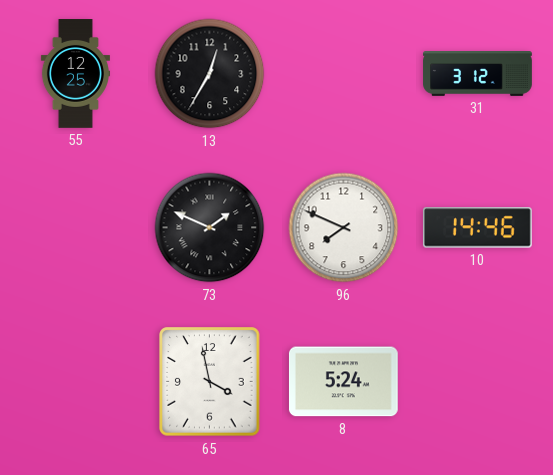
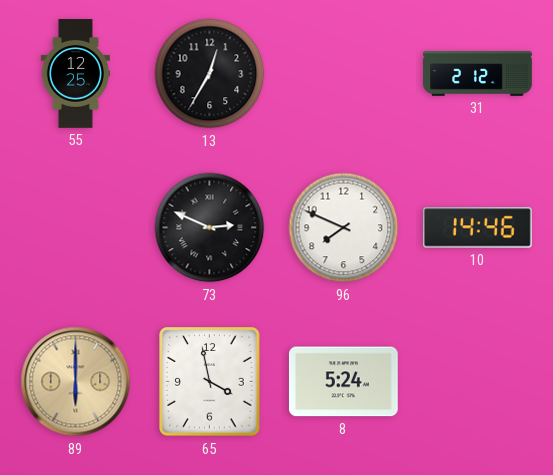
31: 3:12 -> 2:12 (478, 74)
73: 1:49 -> 2:49 (210, 228)
89: none -> 6:00 (76, 382)
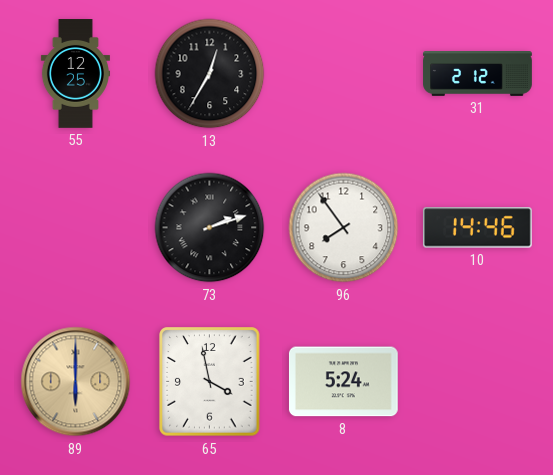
73: 2:49 -> 2:12 (210, 228)
96: 7:49 -> 7:54 (344, 228)
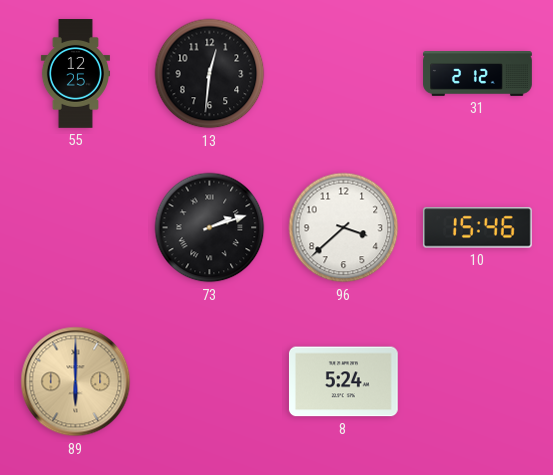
13: 12:35 -> 12:31 (210, 74)
96: 7:54 -> 3:38 (344, 228)
10: 14:46 -> 15:46 (477, 228)
65: 3:58 -> none (210, 382)
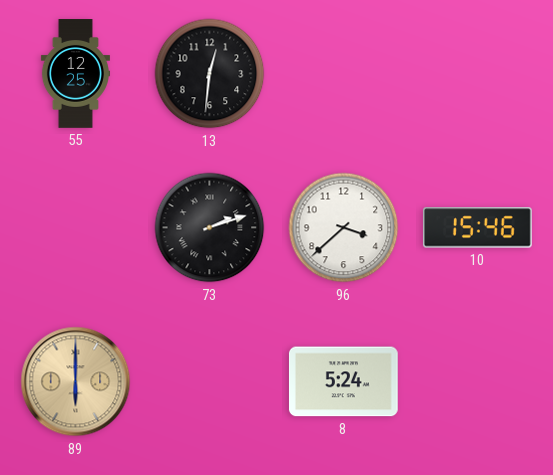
31: 2:12 -> none (478, 74)
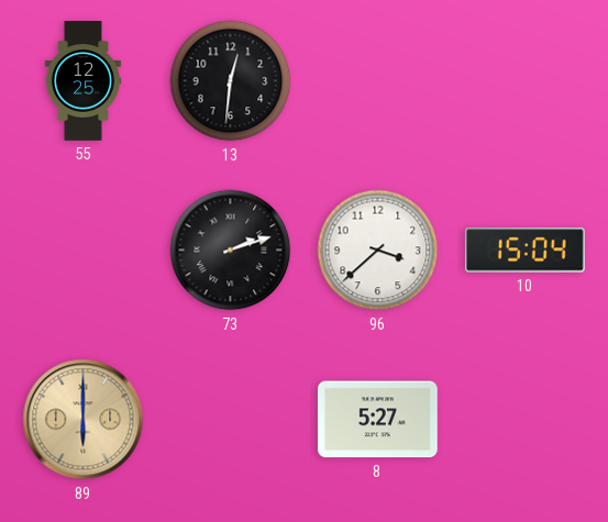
10: 15:46 -> 15:04 (524, 251)
8: 5:24 -> 5:27 (377, 420)
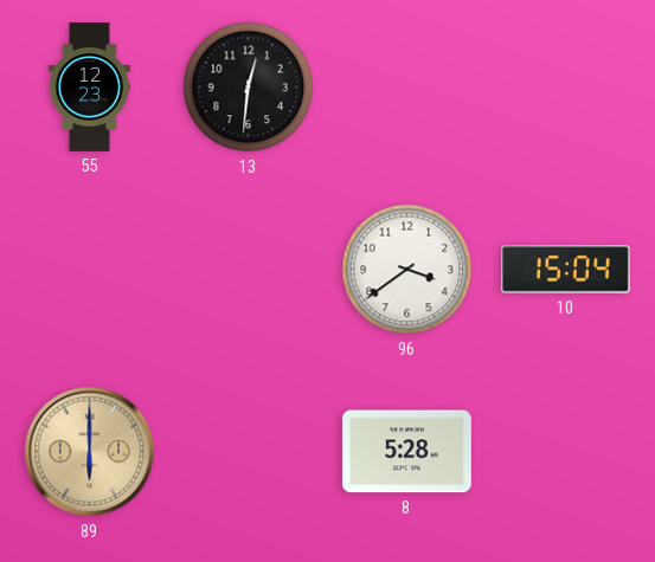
55: 12:25 -> 12:23 (89, 88)
73: 2:12 -> none (231, 251)
96: 3:38 -> 3:39 (407, 270)
8: 5:27 -> 5:28 (406, 452)
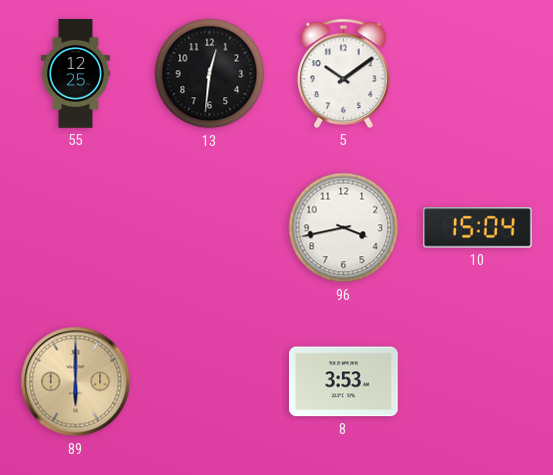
55: 12:23 -> 12:25 (75, 74)
5: none -> 10:09 (344, 73)
96: 3:39 -> 3:43 (344, 228)
8: 5:28 -> 3:53 (343, 382)
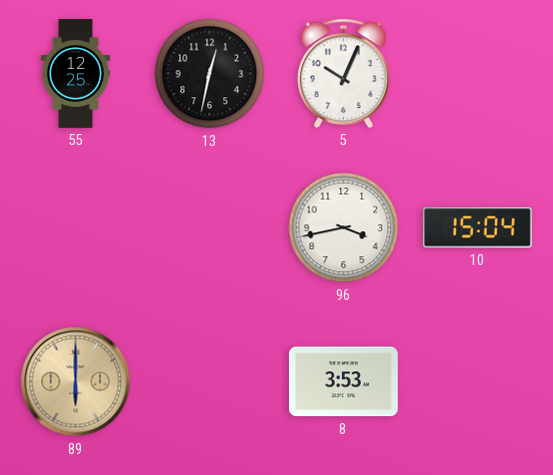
13: 12:31 -> 12:32 (210, 74)
5: 10:09 -> 10:04 (344, 73)
